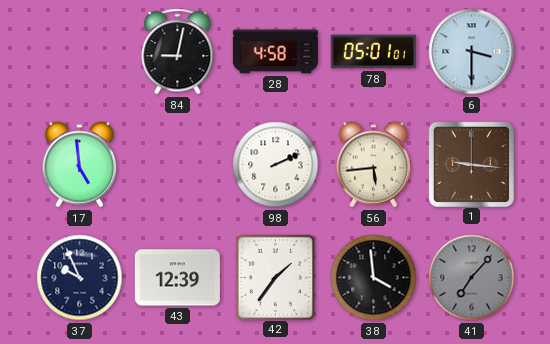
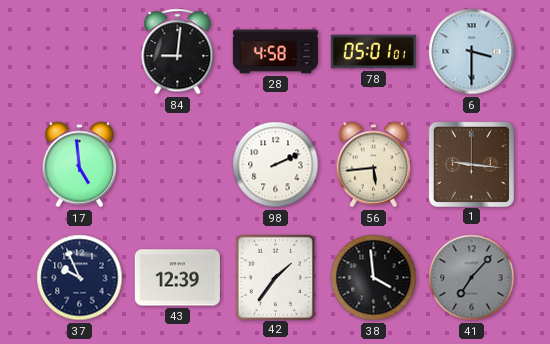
84: 9:02 -> 9:01 (178, 52)
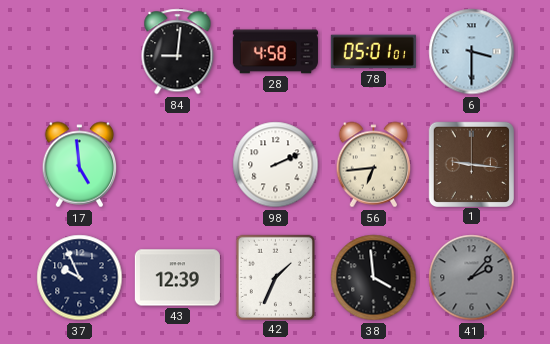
56: 5:44 -> 6:44 (374, 165)
42: 1:36 -> 1:34 (275, 277)
41: 7:07 -> 2:07 (472, 278)
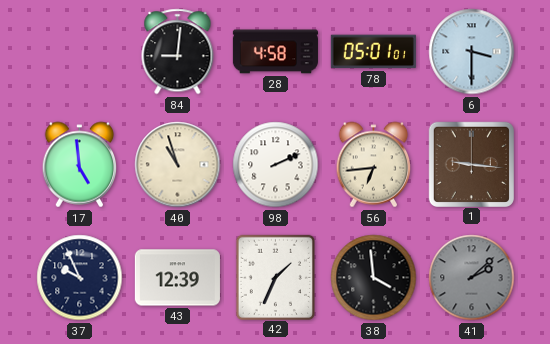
40: none -> 10:57 (178, 165)
41: 2:07 -> 2:08 (472, 278)
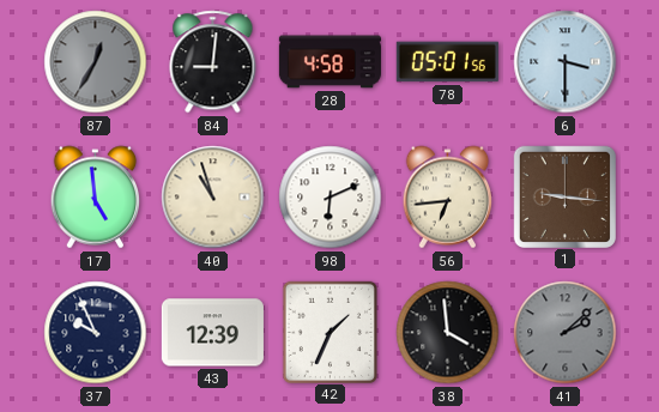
87: none -> 12:35 (96, 62)
78: 05:01:01 -> 05:01:56 (447, 62)
98: 2:11 -> 6:11 (331, 198)
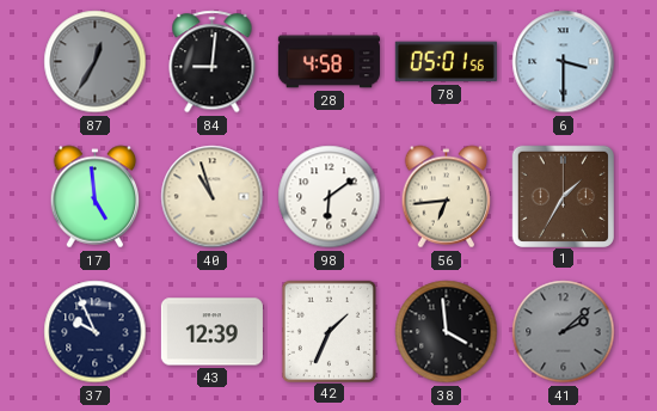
98: 6:11 -> 6:09 (330, 197)
1: 9:16 -> 1:35 (563, 196)
